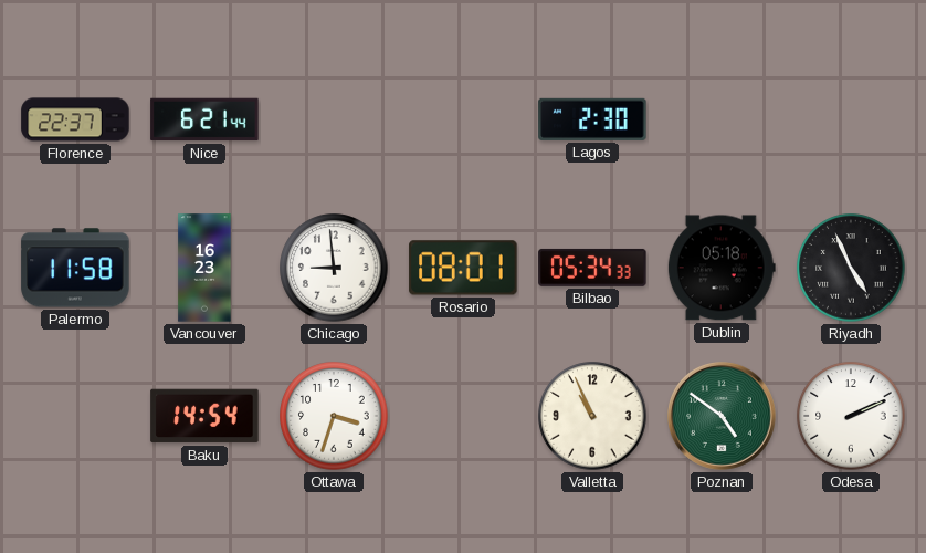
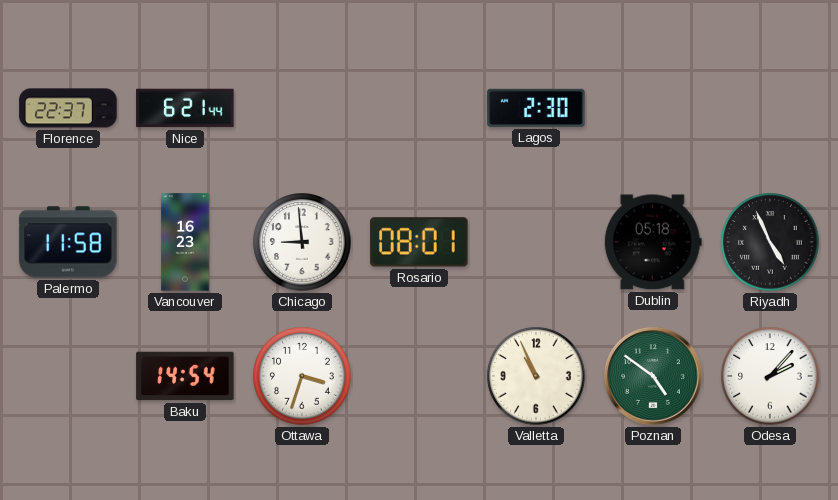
Bilbao: 05:34 -> none (592, 268)
Odesa: 2:11 -> 2:07 (770, 376)
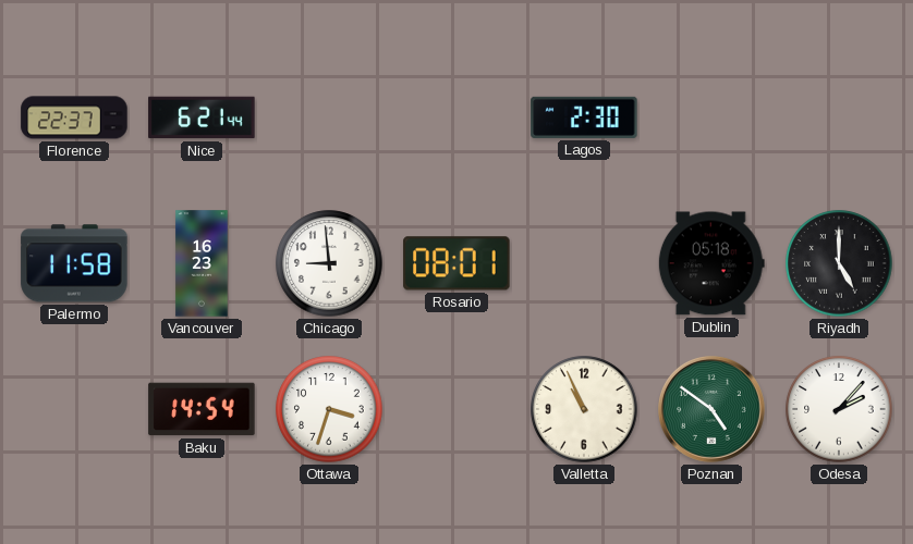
Riyadh: 4:56 -> 5:00 (839, 263)
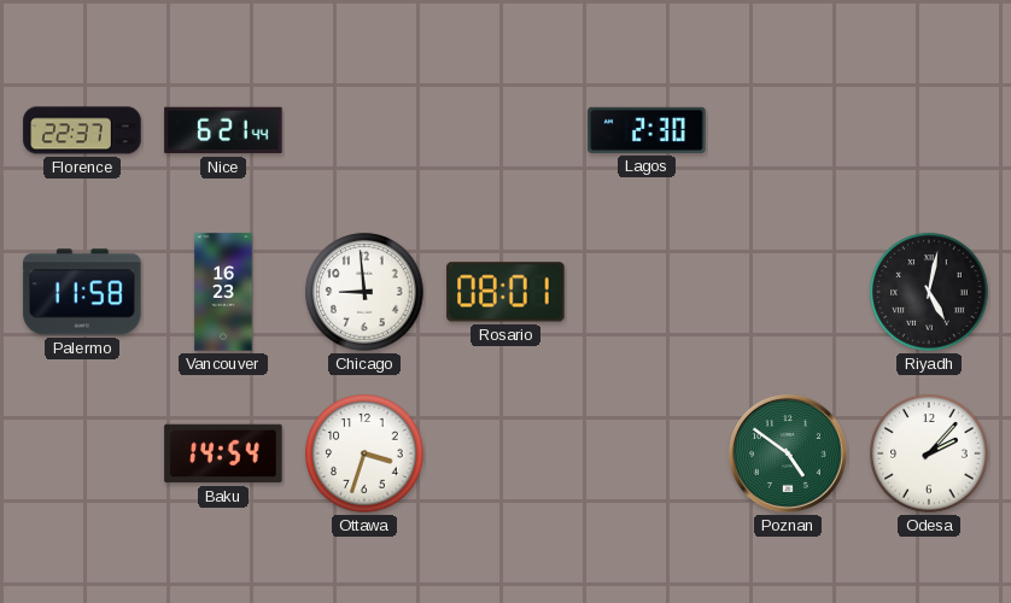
Dublin: 05:18 -> none (711, 263)
Riyadh: 5:00 -> 5:02 (929, 292)
Valletta: 10:56 -> none (584, 409)
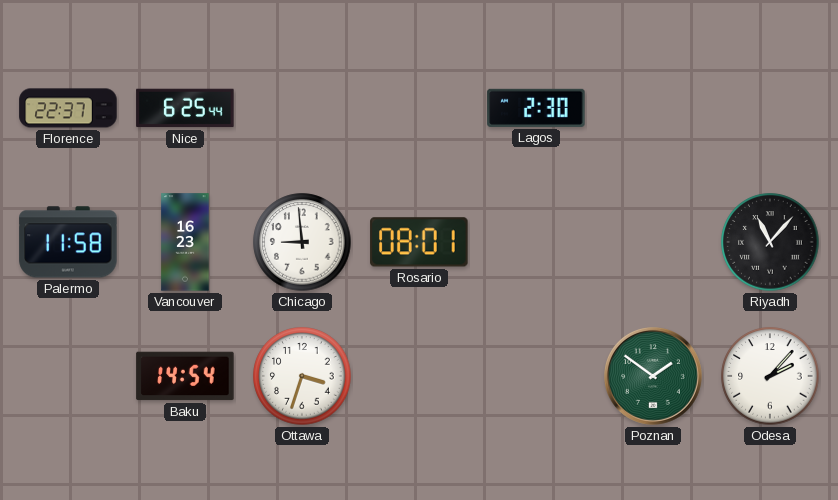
Nice: 6:21 -> 6:25 (185, 108)
Riyadh: 5:02 -> 11:07 (770, 242)
Poznan: 4:51 -> 1:51 (654, 377)
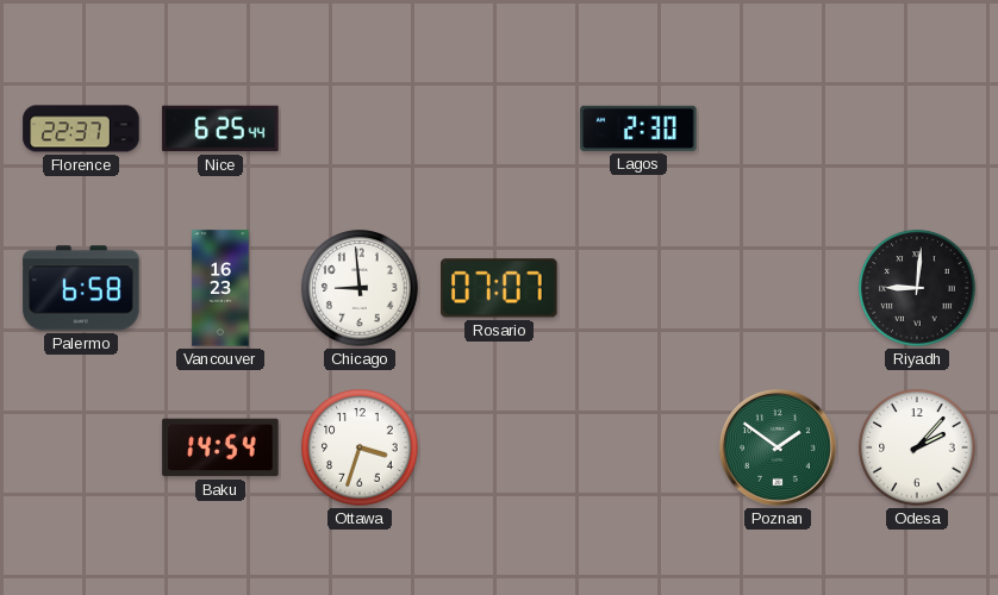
Palermo: 11:58 -> 6:58 (81, 288)
Rosario: 08:01 -> 07:07 (499, 288)
Riyadh: 11:07 -> 9:01 (917, 288)
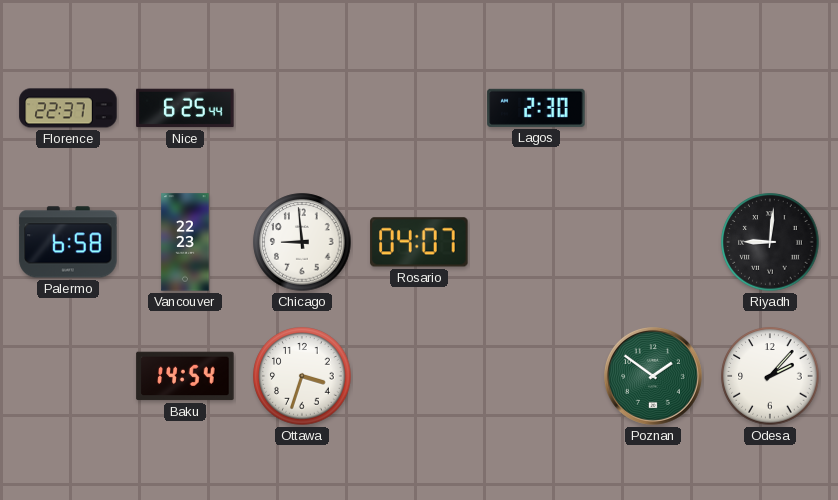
Vancouver: 16:23 -> 22:23 (185, 242)
Rosario: 07:07 -> 04:07 (419, 242)
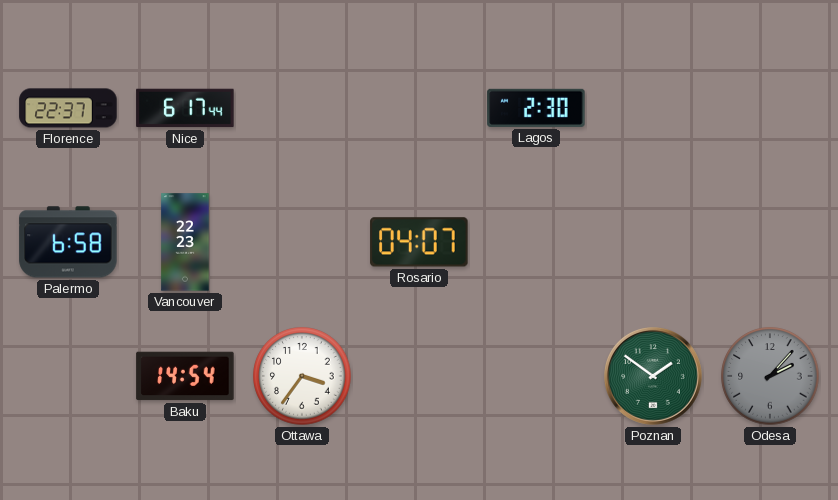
Nice: 6:25 -> 6:17 (185, 108)
Chicago: 8:59 -> none (302, 242)
Riyadh: 9:01 -> none (770, 242)
Ottawa: 3:33 -> 3:36 (302, 376)
Odesa dial: white -> grey (770, 376)
